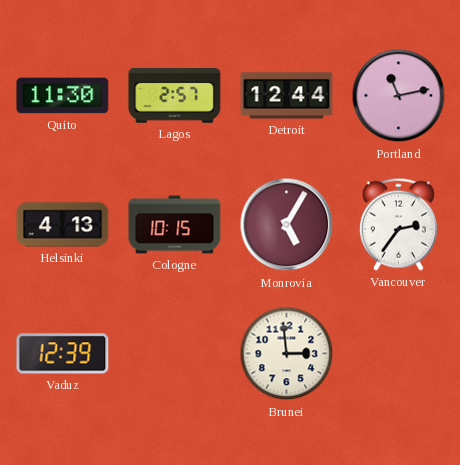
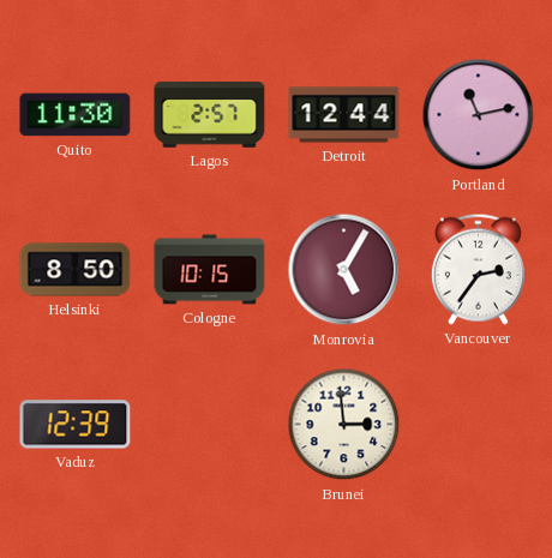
Helsinki: 4:13 -> 8:50 (76, 270)
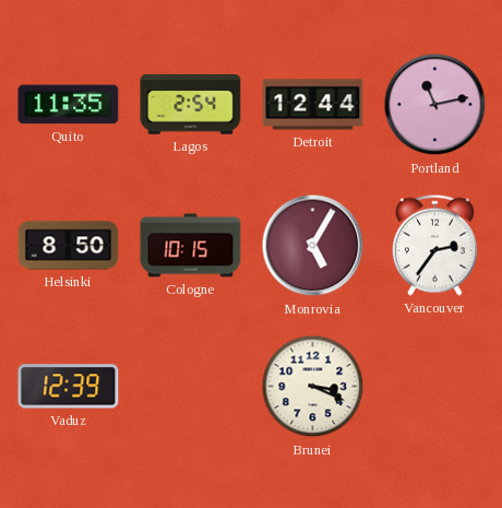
Quito: 11:30 -> 11:35 (69, 105)
Lagos: 2:57 -> 2:54 (191, 105)
Brunei: 2:59 -> 3:19 (313, 387)
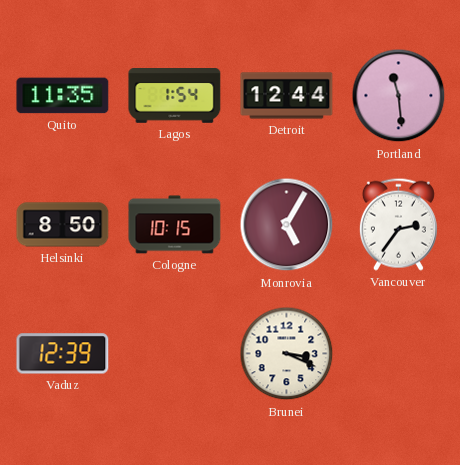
Lagos: 2:54 -> 1:54 (175, 96)
Portland: 11:13 -> 11:29 (399, 96)
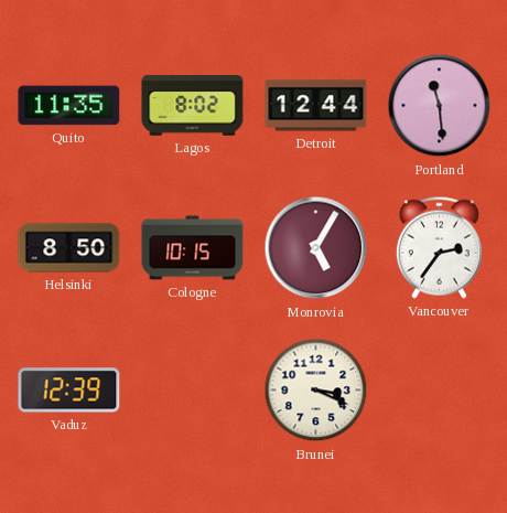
Lagos: 1:54 -> 8:02 (193, 106)
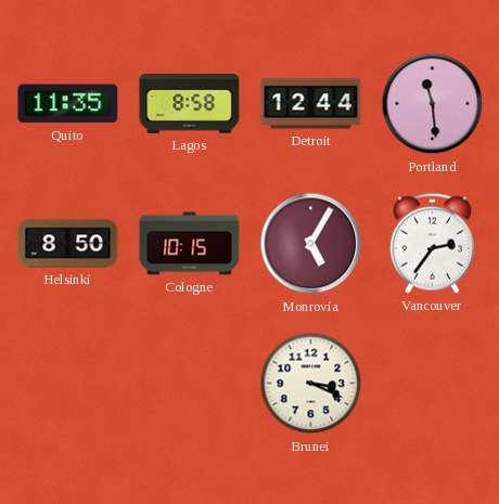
Lagos: 8:02 -> 8:58 (190, 104)
Vaduz: 12:39 -> none (69, 391)
